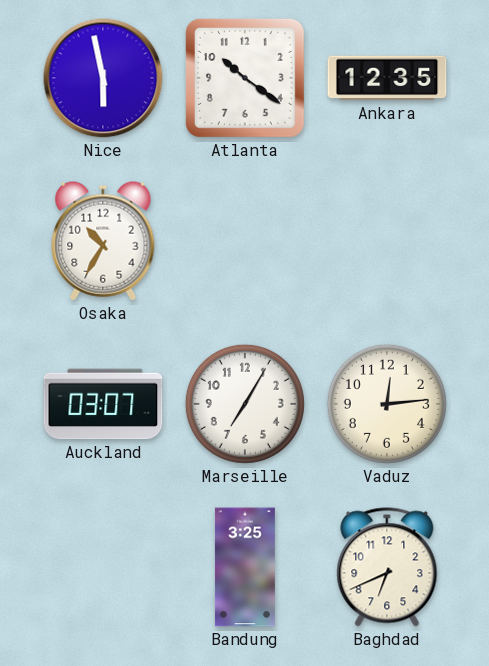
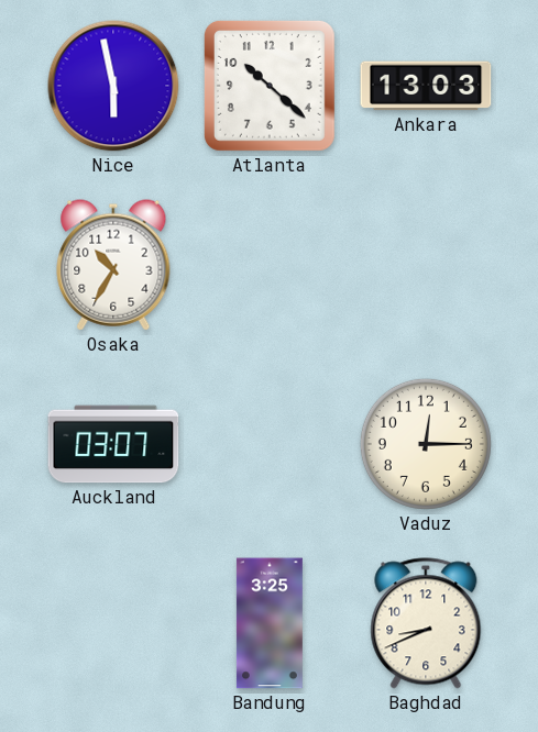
Atlanta: 10:21 -> 10:22 (270, 86)
Ankara: 12:35 -> 13:03 (426, 86)
Marseille: 7:05 -> none (245, 404)
Vaduz: 12:14 -> 12:15 (426, 444)
Baghdad: 6:41 -> 8:41 (426, 623)
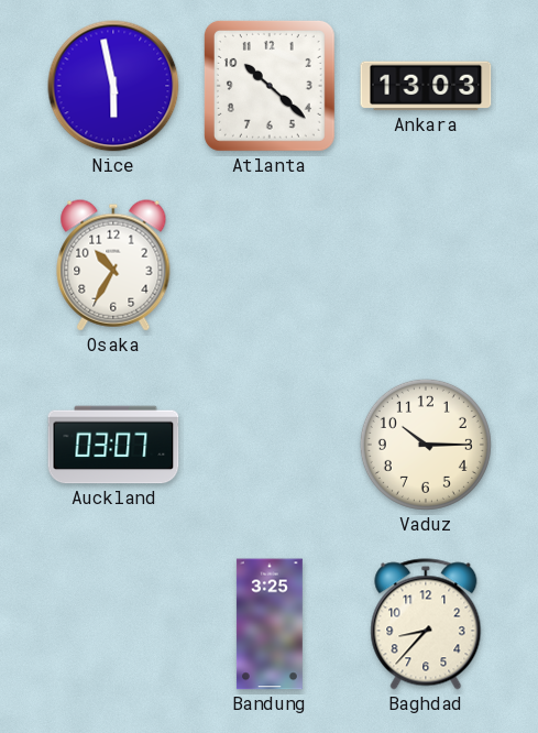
Vaduz: 12:15 -> 10:15 (426, 445)
Baghdad: 8:41 -> 8:37 (426, 624)
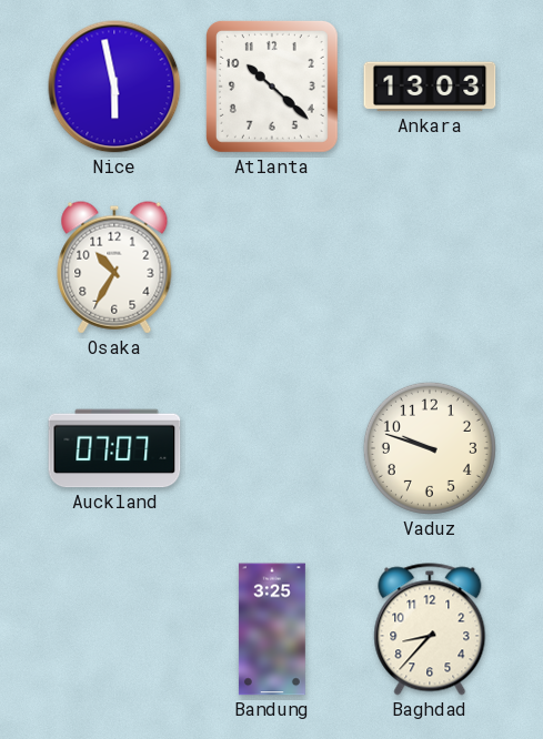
Auckland: 03:07 -> 07:07 (114, 448)
Vaduz: 10:15 -> 9:48 (430, 448)
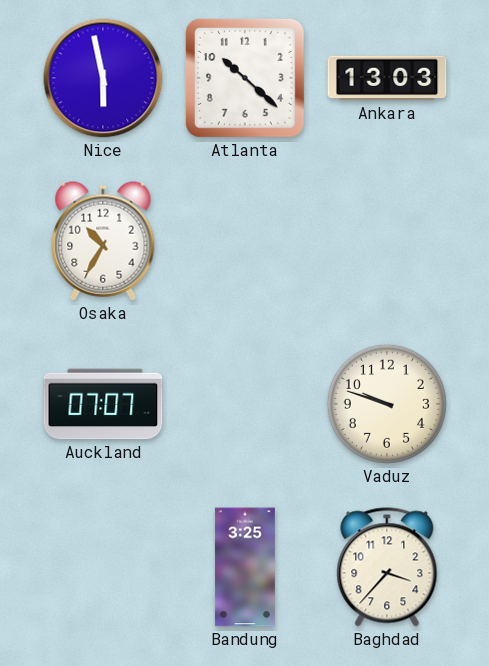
Baghdad: 8:37 -> 3:37 (387, 567)
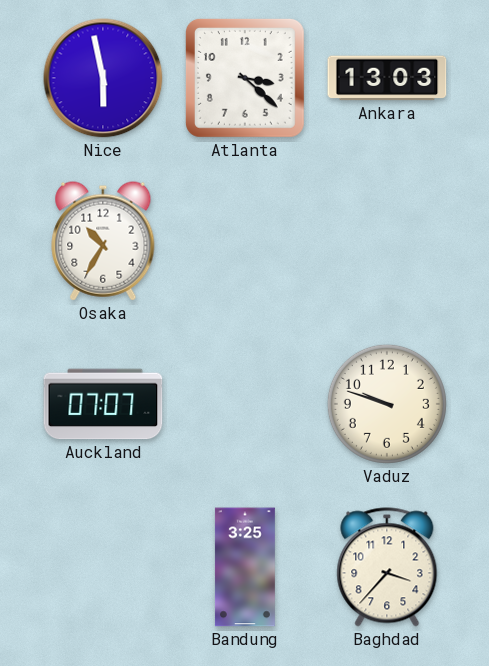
Atlanta: 10:22 -> 3:22 (245, 78)
